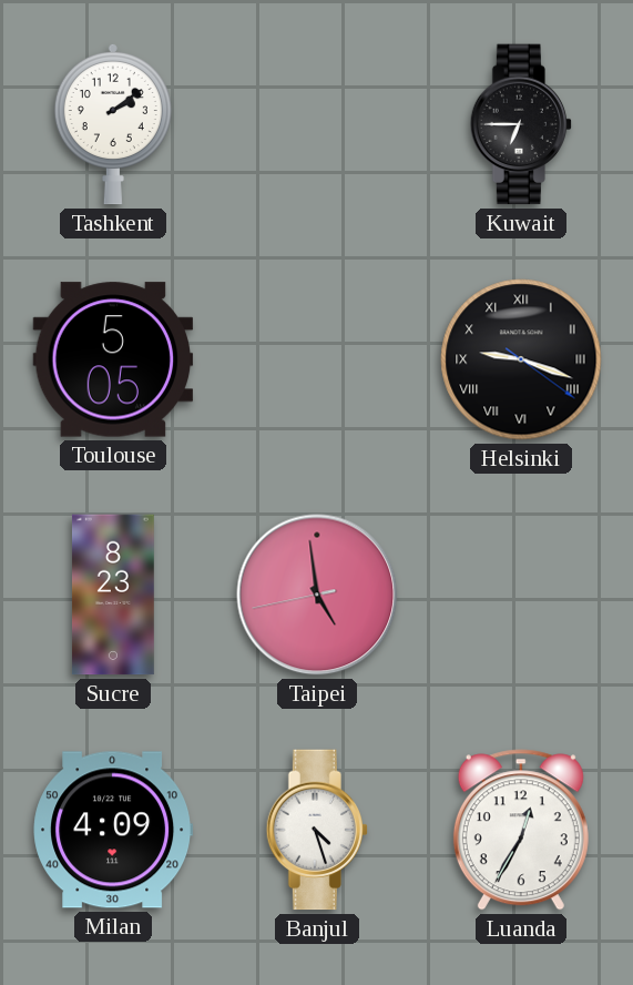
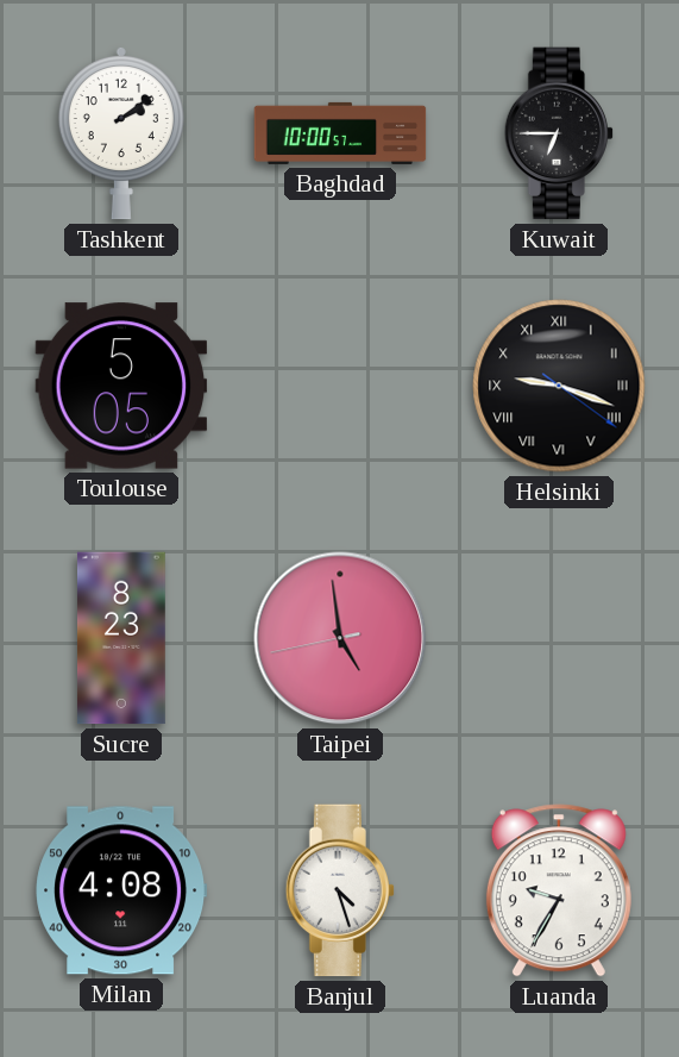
Baghdad: none -> 10:00 (340, 133)
Milan: 4:09 -> 4:08 (121, 890)
Luanda: 12:35 -> 9:35 (559, 890)
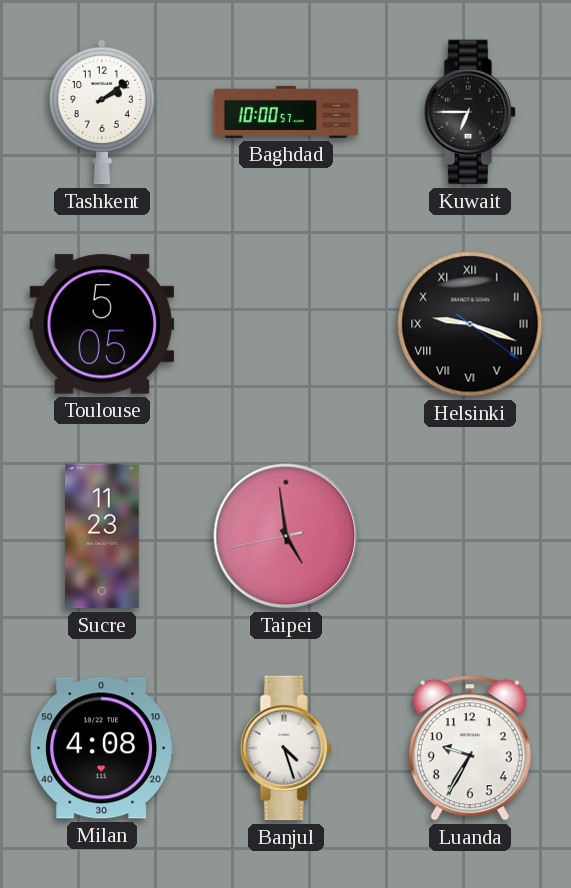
Sucre: 8:23 -> 11:23 (102, 536)
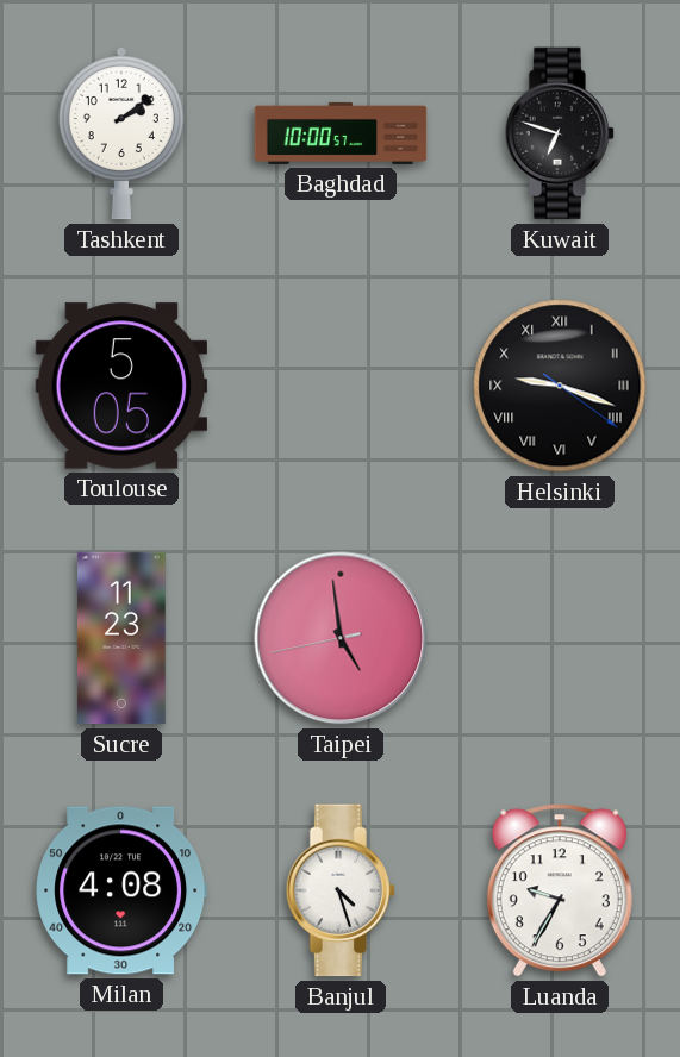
Kuwait: 6:45 -> 6:48 (560, 133)
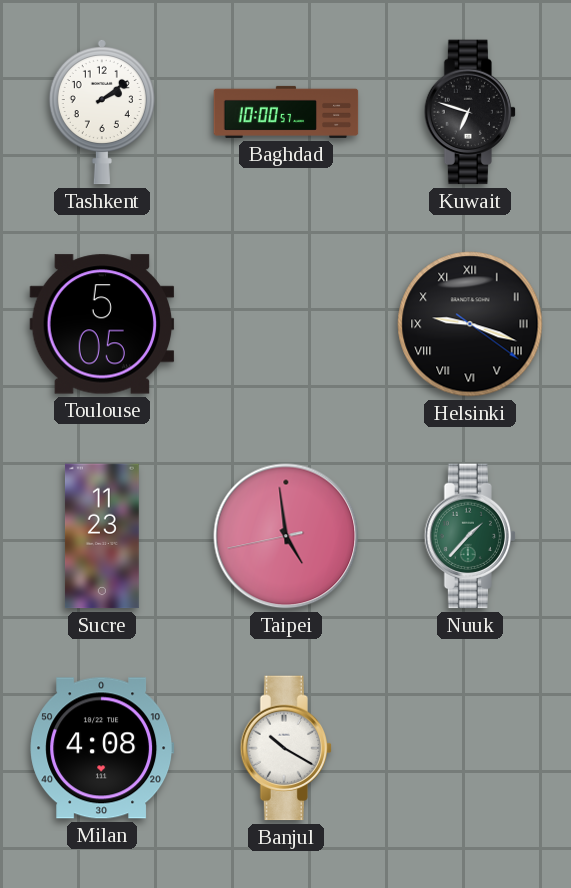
Nuuk: none -> 1:37 (470, 536)
Banjul: 4:27 -> 10:20 (286, 748)
Luanda: 9:35 -> none (560, 890)
